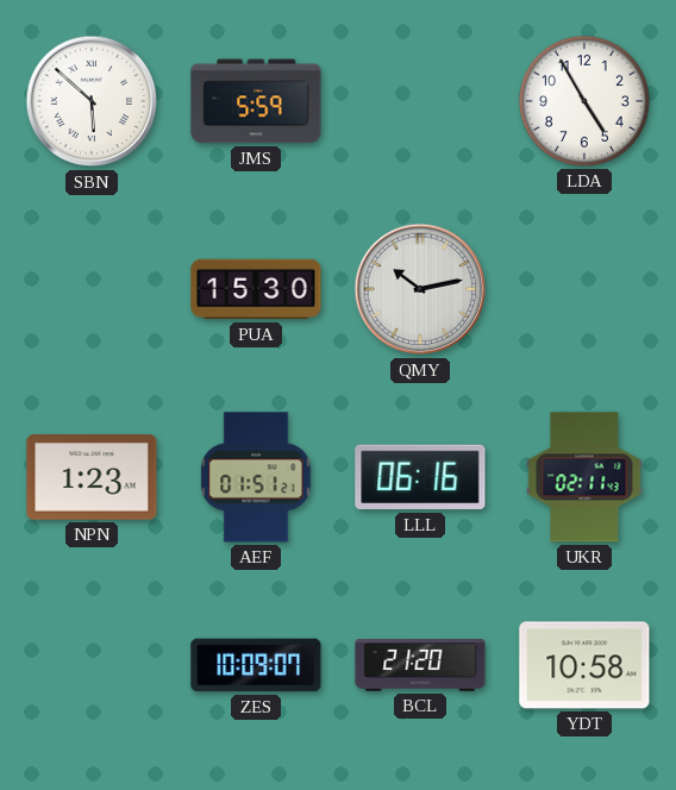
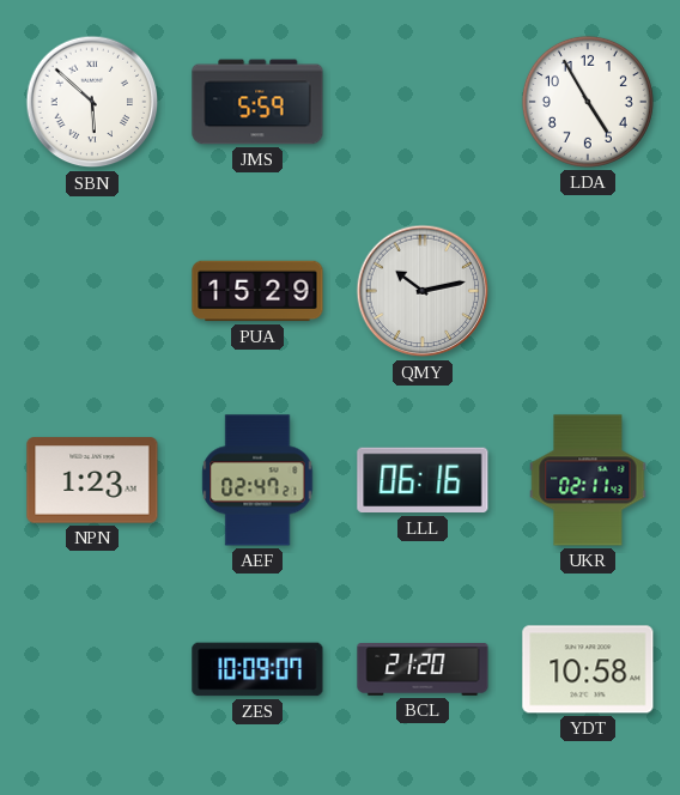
PUA: 15:30 -> 15:29 (257, 291)
AEF: 01:51 -> 02:47 (257, 480)
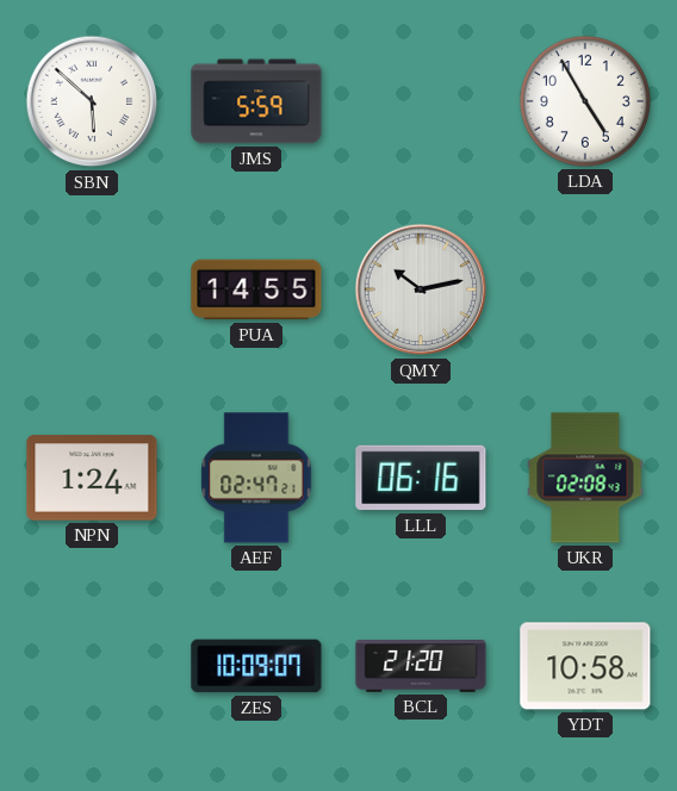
PUA: 15:29 -> 14:55 (256, 289)
NPN: 1:23 -> 1:24 (92, 478)
UKR: 02:11 -> 02:08 (585, 478)
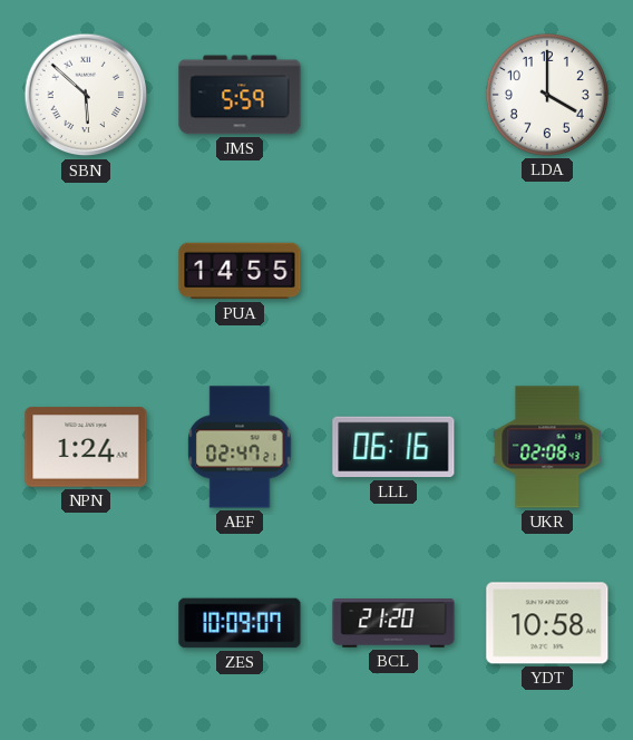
LDA: 4:55 -> 4:00 (547, 95)
QMY: 10:13 -> none (421, 289)
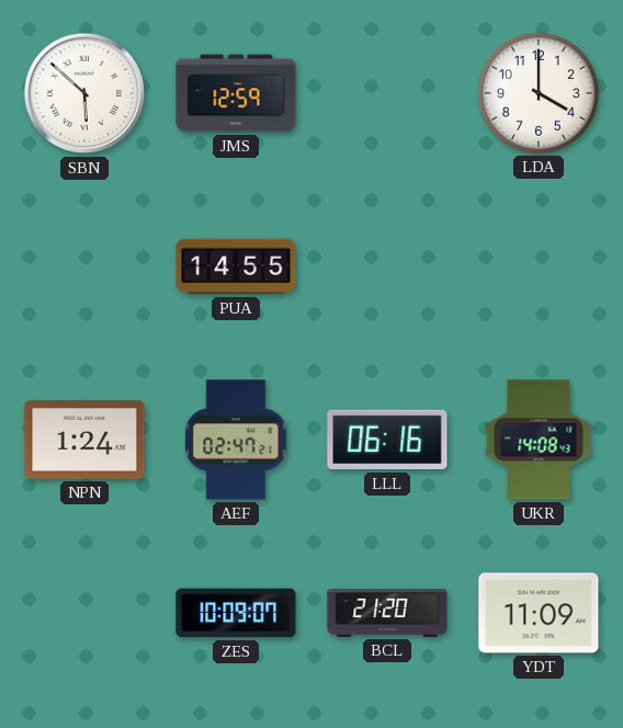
JMS: 5:59 -> 12:59 (236, 93)
UKR: 02:08 -> 14:08 (539, 440)
YDT: 10:58 -> 11:09 (539, 613)
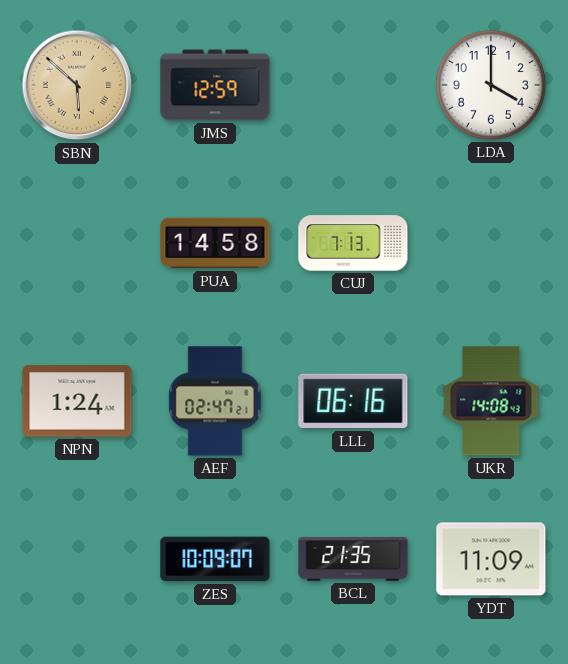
SBN dial: white -> champagne (77, 85)
PUA: 14:55 -> 14:58 (215, 243)
CUJ: none -> 7:13 (353, 243)
BCL: 21:20 -> 21:35 (353, 560)
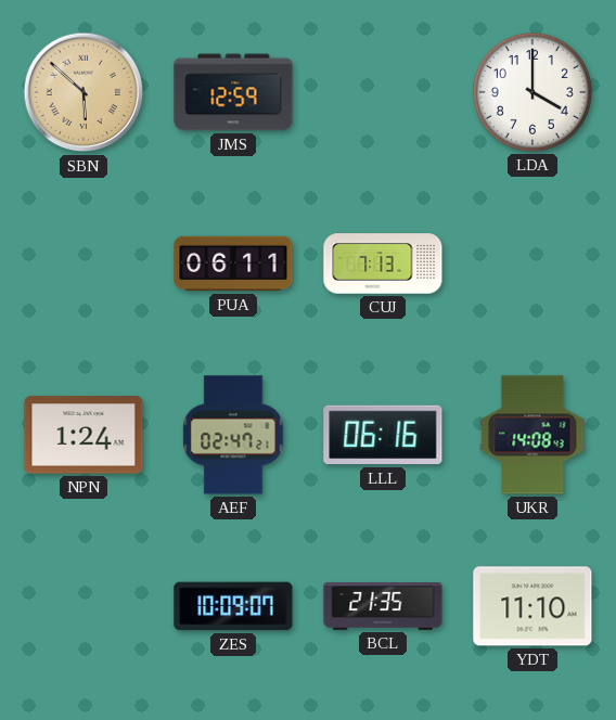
PUA: 14:58 -> 06:11 (233, 263)
YDT: 11:09 -> 11:10 (532, 606)
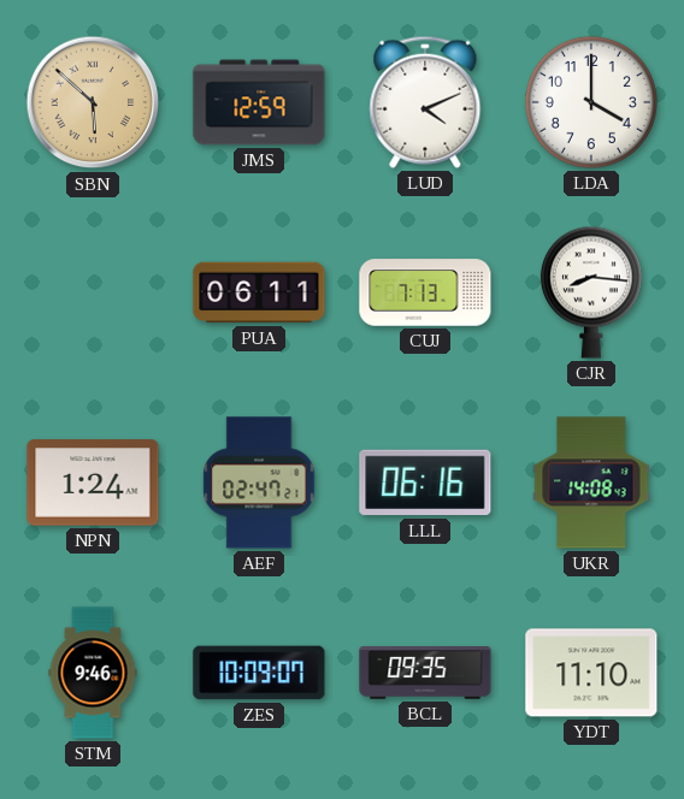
LUD: none -> 4:11 (425, 102)
CJR: none -> 8:16 (591, 292)
STM: none -> 9:46 (93, 673)
BCL: 21:35 -> 09:35 (425, 674)
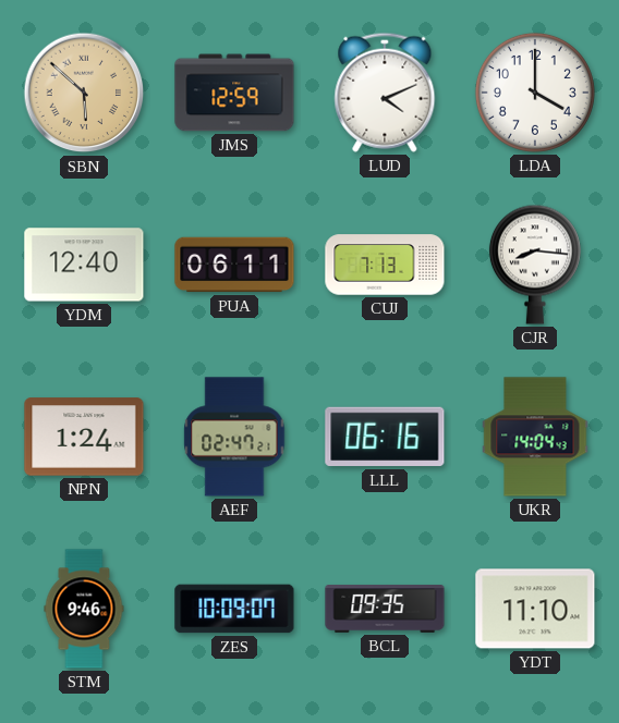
YDM: none -> 12:40 (84, 265)
UKR: 14:08 -> 14:04 (535, 437)
